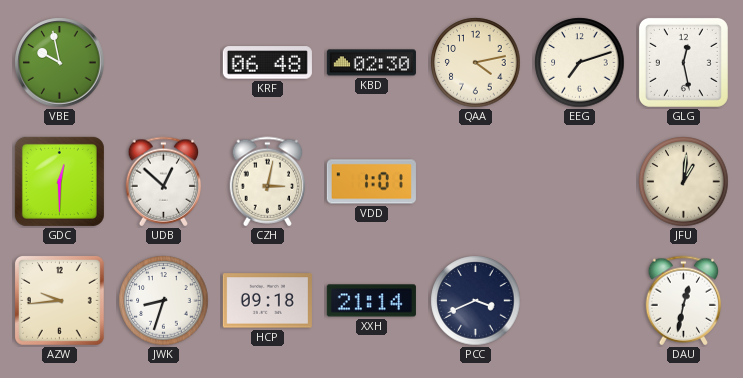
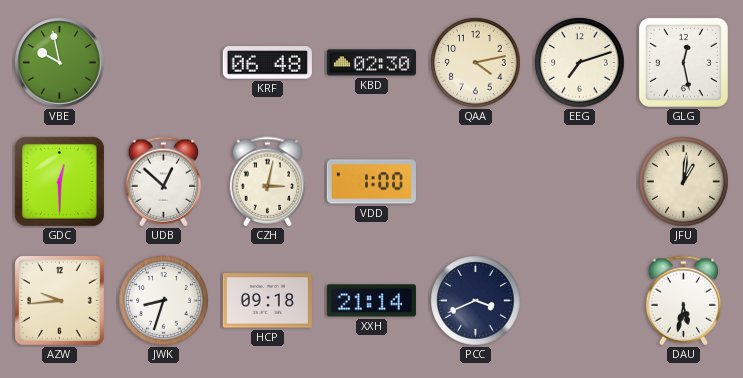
VDD: 1:01 -> 1:00 (371, 182)
DAU: 12:32 -> 5:32 (684, 301)
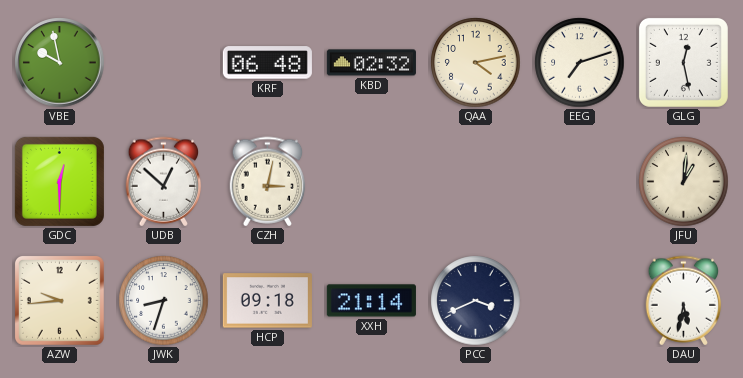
KBD: 02:30 -> 02:32 (371, 63)
VDD: 1:00 -> none (371, 182)
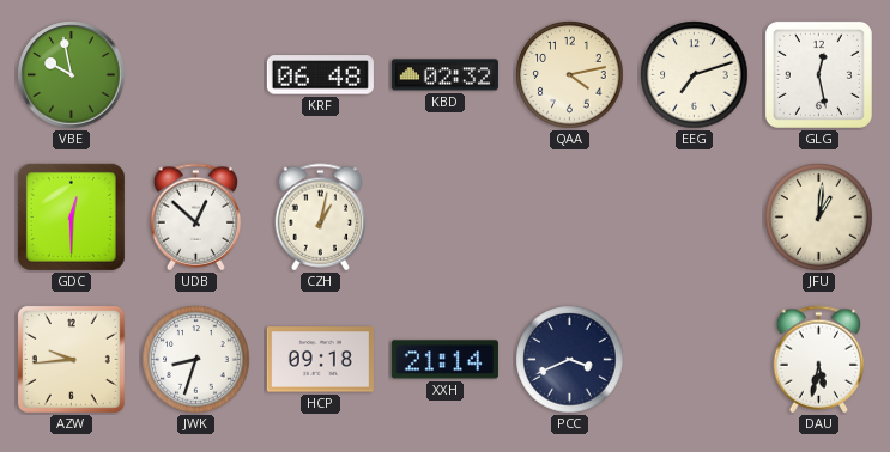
CZH: 3:02 -> 1:02 (321, 218)
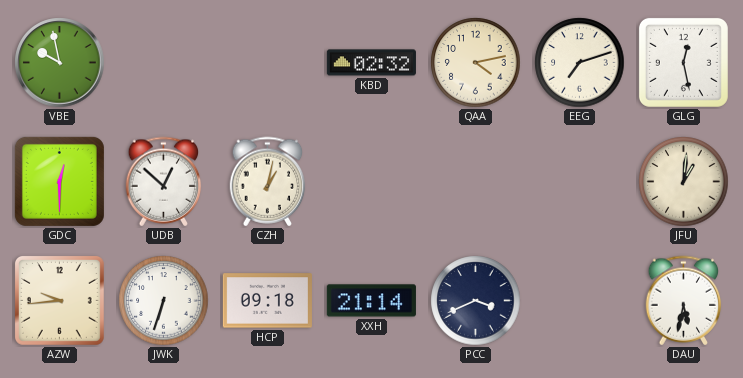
KRF: 06:48 -> none (320, 75)
JWK: 8:33 -> 6:33 (164, 301)
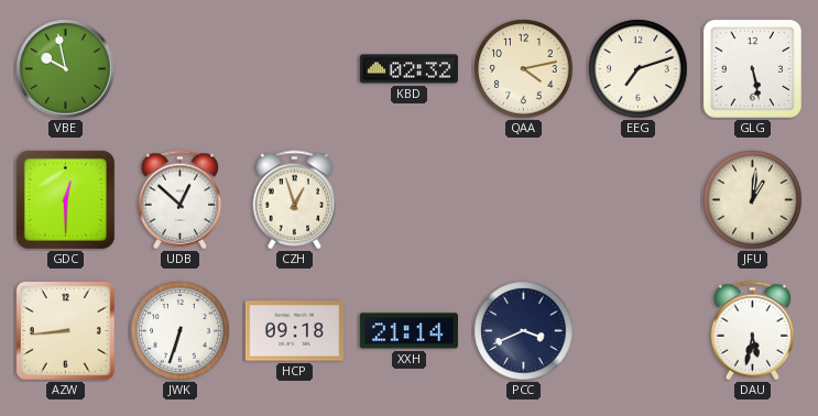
GLG: 12:28 -> 5:28 (752, 68)
CZH: 1:02 -> 12:57 (295, 200)
AZW: 9:44 -> 8:44 (65, 330)
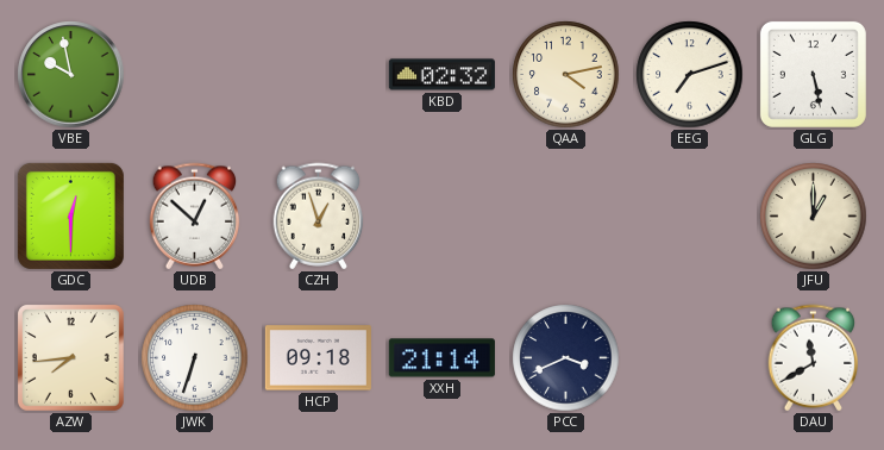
JFU: 1:01 -> 1:00 (814, 217)
AZW: 8:44 -> 7:44 (70, 357)
DAU: 5:32 -> 11:40 (814, 358)
